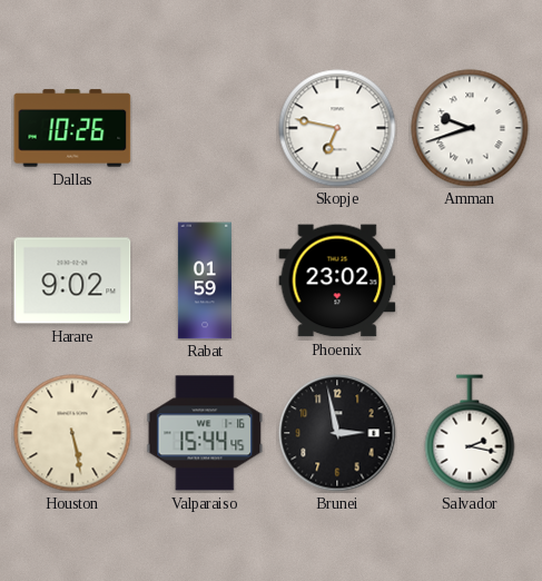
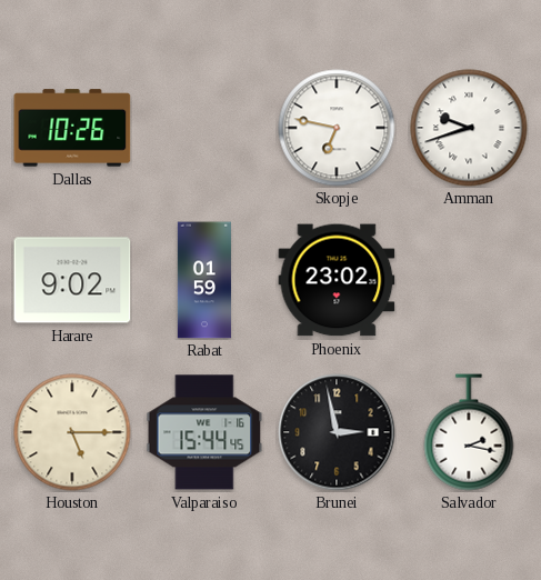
Houston: 5:28 -> 5:15 (72, 432)
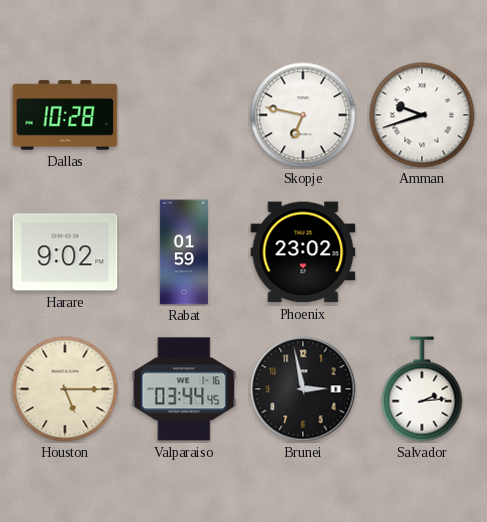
Dallas: 10:26 -> 10:28 (65, 115)
Valparaiso: 15:44 -> 03:44 (184, 389)
Salvador: 2:17 -> 2:14 (422, 389)
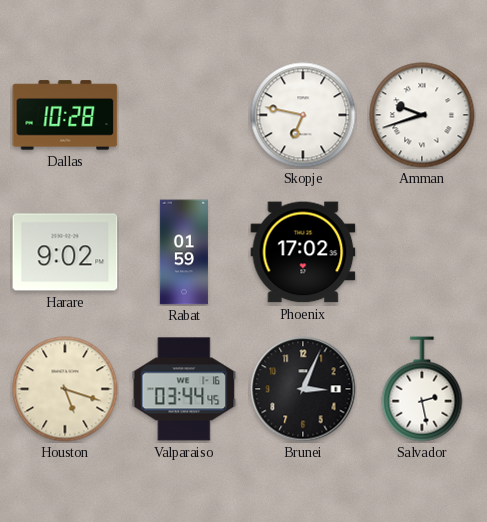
Phoenix: 23:02 -> 17:02 (303, 252)
Houston: 5:15 -> 5:18 (65, 389)
Brunei: 2:58 -> 3:04 (303, 389)
Salvador: 2:14 -> 2:28 (422, 389)
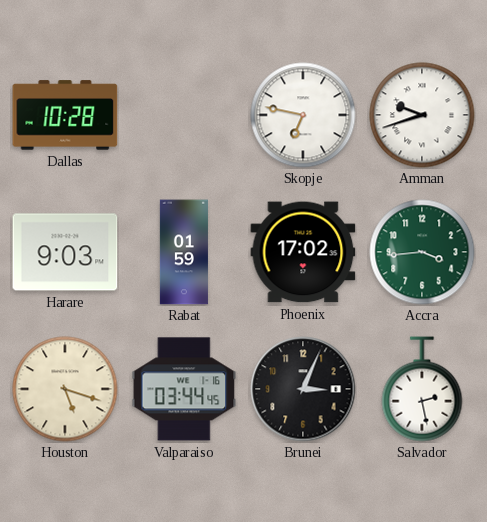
Harare: 9:02 -> 9:03 (65, 252)
Accra: none -> 3:44 (422, 252)
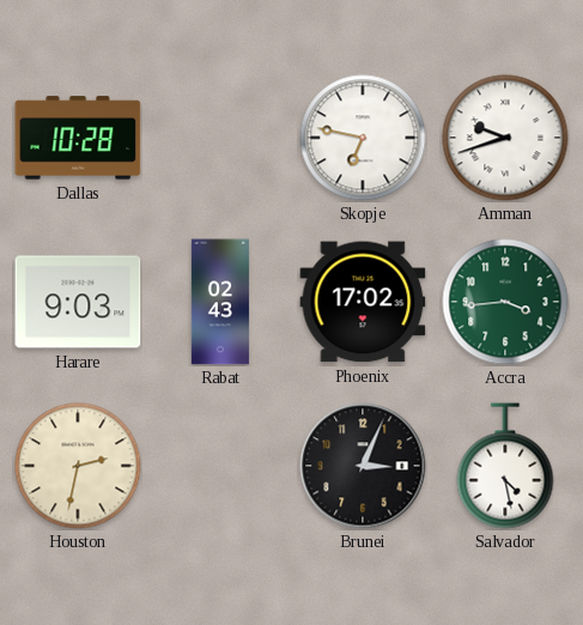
Rabat: 01:59 -> 02:43 (220, 302)
Houston: 5:18 -> 2:32 (78, 466)
Valparaiso: 03:44 -> none (184, 389)
Salvador: 2:28 -> 4:28 (505, 466)
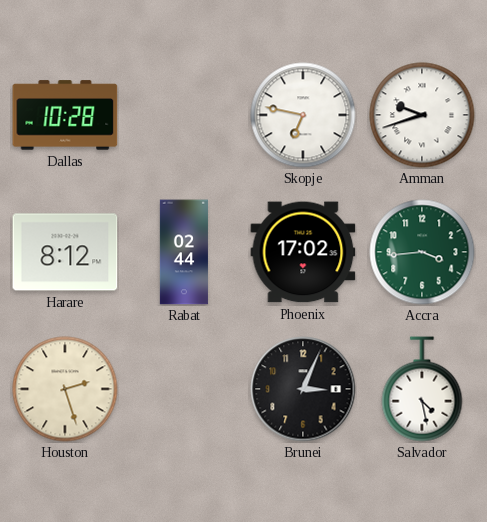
Harare: 9:03 -> 8:12 (65, 252)
Rabat: 02:43 -> 02:44 (184, 252)
Houston: 2:32 -> 2:27 (65, 389)
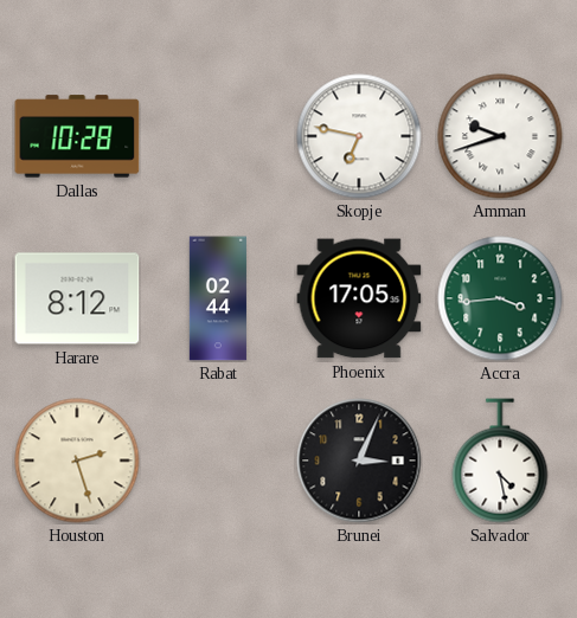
Phoenix: 17:02 -> 17:05 (359, 298)
